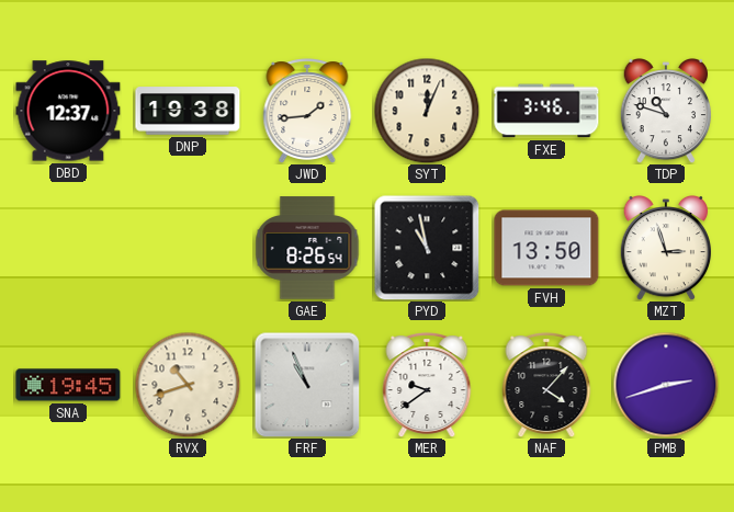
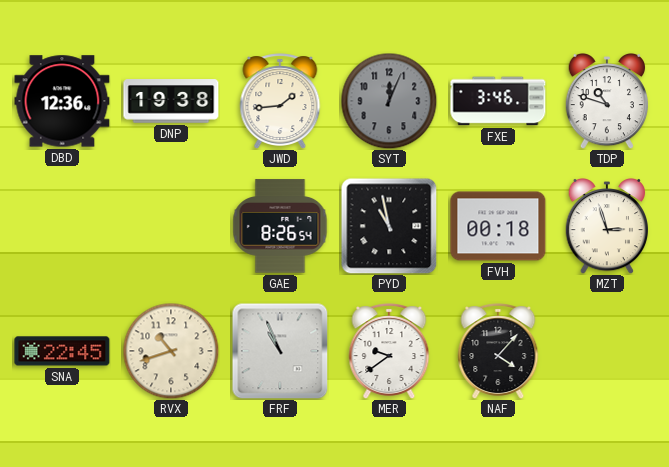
DBD: 12:37 -> 12:36 (62, 101)
SYT dial: cream -> grey (389, 101)
FVH: 13:50 -> 00:18 (498, 226)
SNA: 19:45 -> 22:45 (62, 351)
PMB: 2:42 -> none (666, 385)
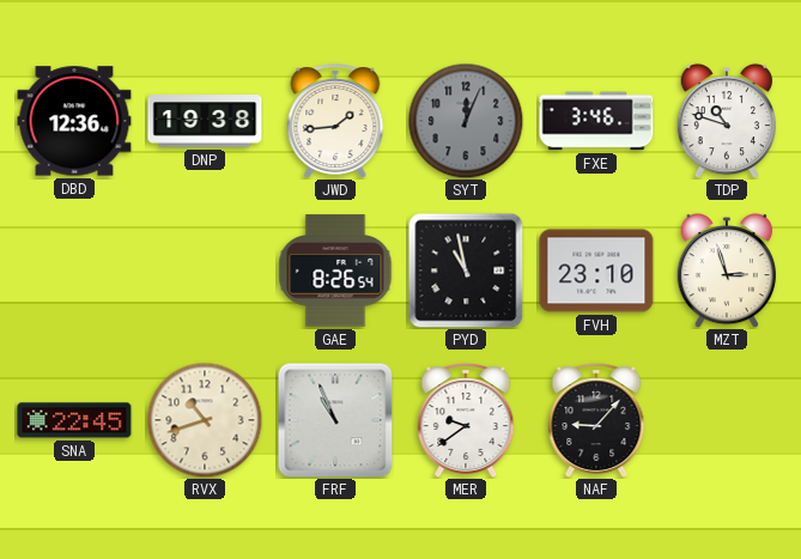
FVH: 00:18 -> 23:10 (596, 271)
NAF: 4:07 -> 9:07 (596, 420)
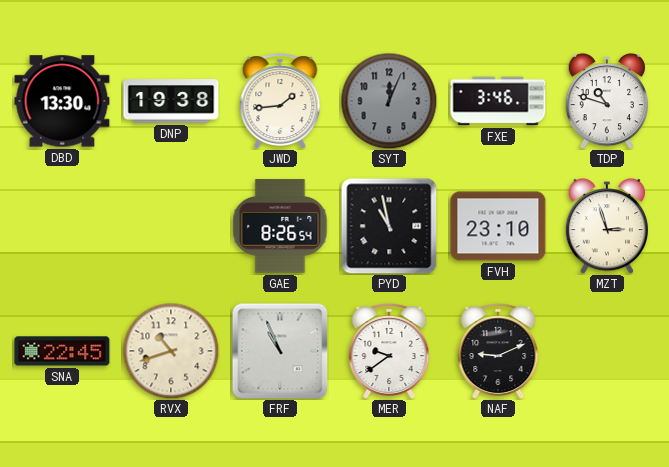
DBD: 12:36 -> 13:30 (62, 101)
NAF: 9:07 -> 9:11 (498, 351)
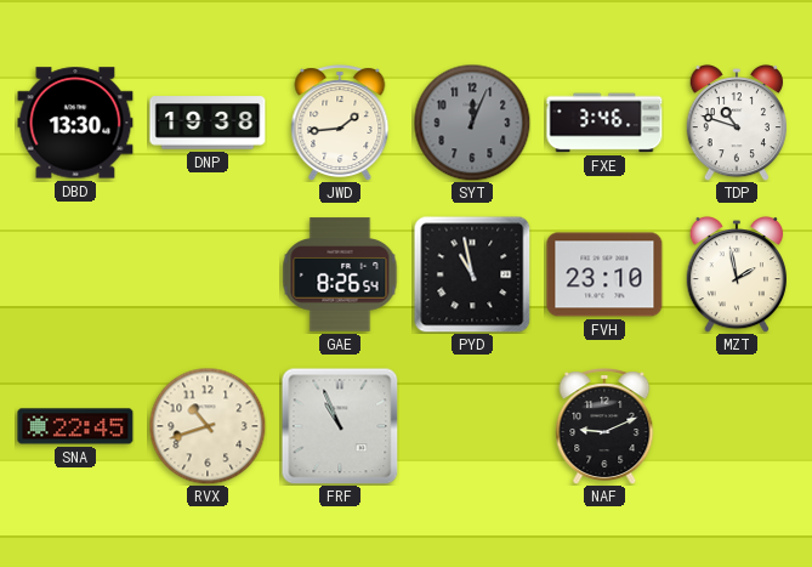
MZT: 2:57 -> 1:58 (736, 274)
MER: 9:39 -> none (389, 351)
